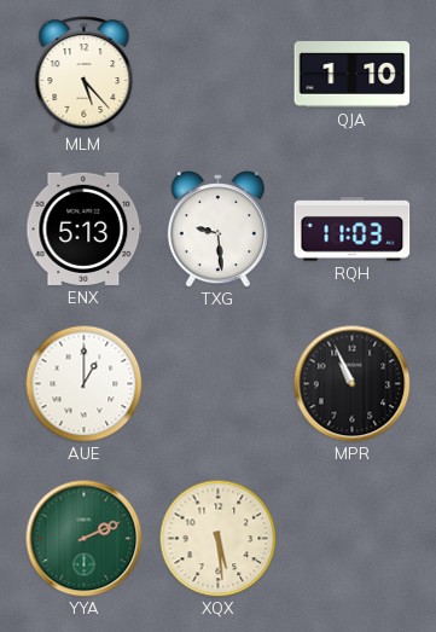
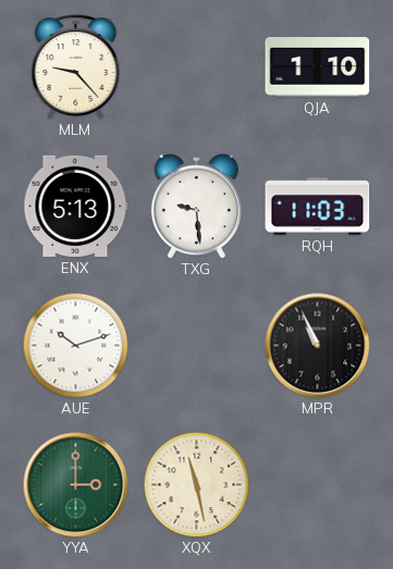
MLM: 5:23 -> 9:23 (76, 67)
AUE: 1:00 -> 10:12 (75, 345)
YYA: 2:11 -> 3:00 (76, 485)
XQX: 5:29 -> 11:28 (196, 484)
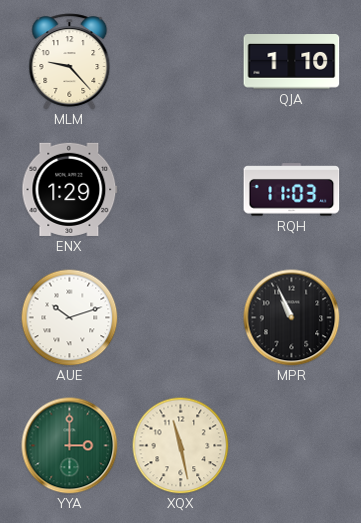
ENX: 5:13 -> 1:29 (70, 189)
TXG: 9:29 -> none (196, 207)
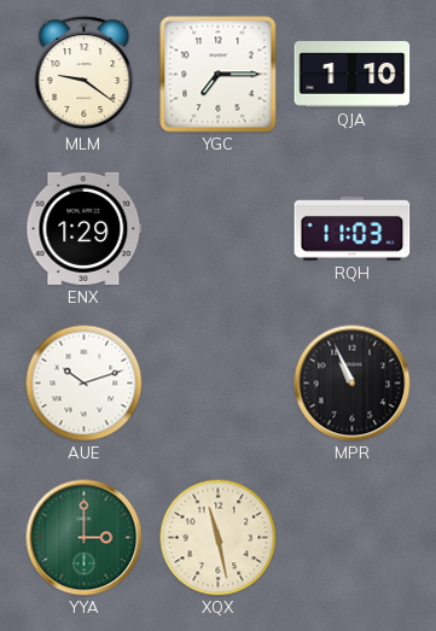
MLM: 9:23 -> 9:21 (85, 75)
YGC: none -> 7:15 (219, 75)
